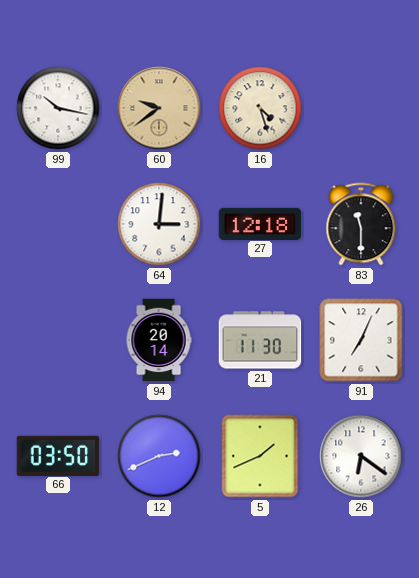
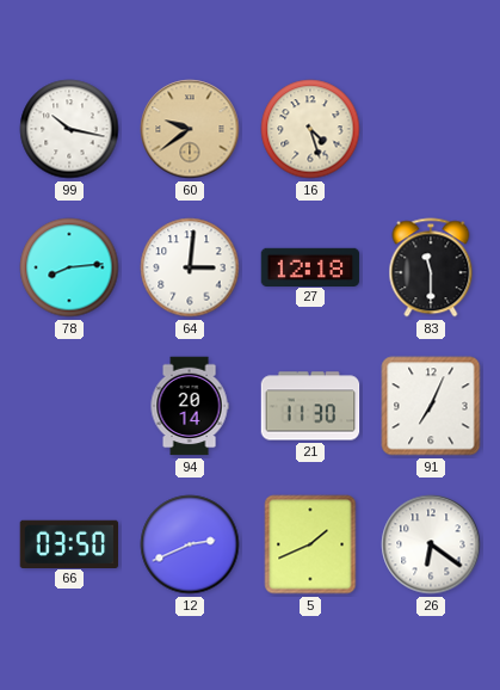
78: none -> 8:14 (69, 267)
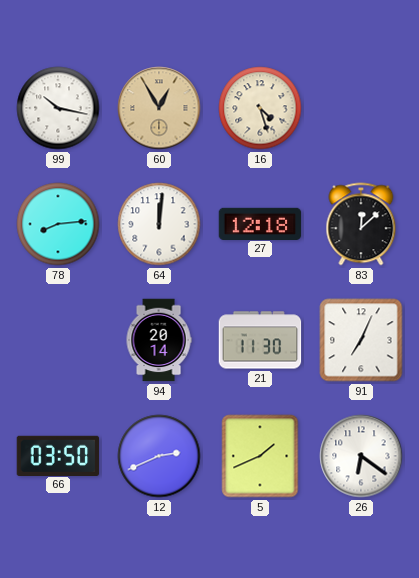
60: 9:39 -> 12:55 (159, 108)
64: 3:01 -> 12:01 (159, 224)
83: 11:30 -> 12:08 (361, 224)
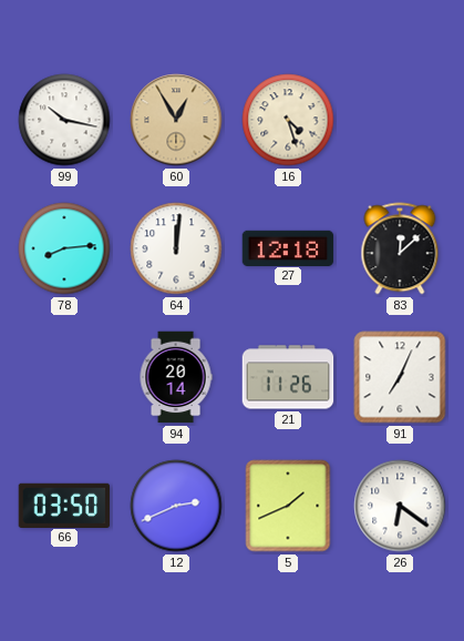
21: 11:30 -> 11:26 (288, 377)
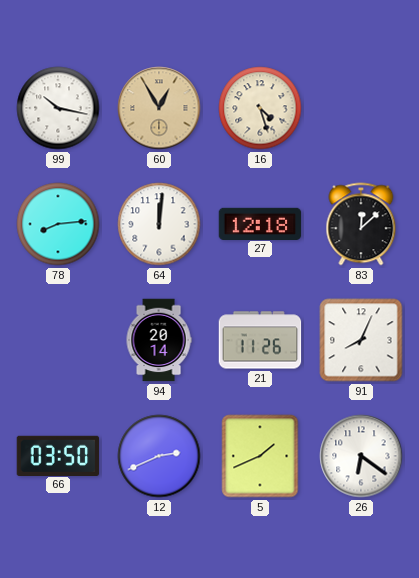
91: 7:04 -> 8:04 (361, 340)
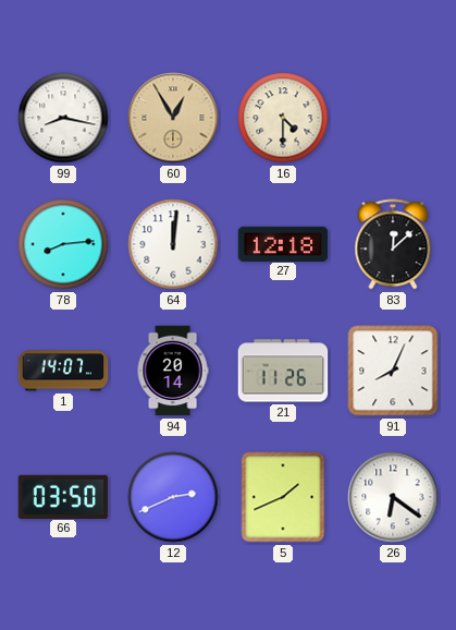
99: 10:17 -> 8:17 (63, 118)
16: 4:27 -> 4:30 (283, 118)
1: none -> 14:07 (63, 371)
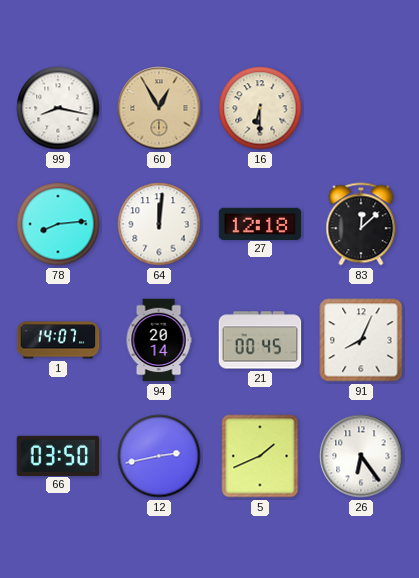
16: 4:30 -> 6:30 (260, 108)
21: 11:26 -> 00:45 (260, 340)
12: 2:41 -> 2:43 (159, 456)
26: 6:21 -> 6:24 (361, 456)
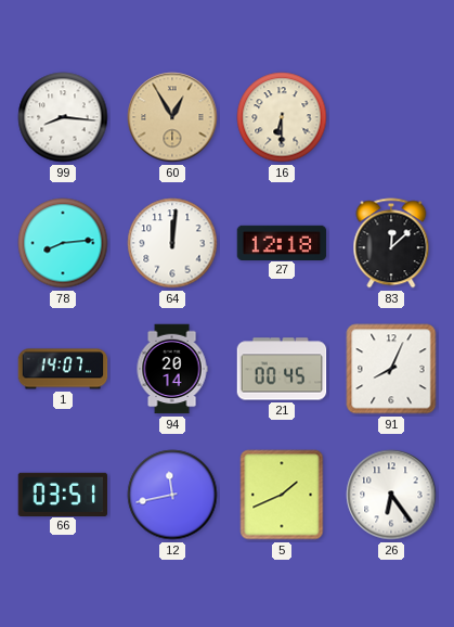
99: 8:17 -> 8:16 (63, 117)
66: 03:50 -> 03:51 (63, 494)
12: 2:43 -> 11:43 (172, 495)
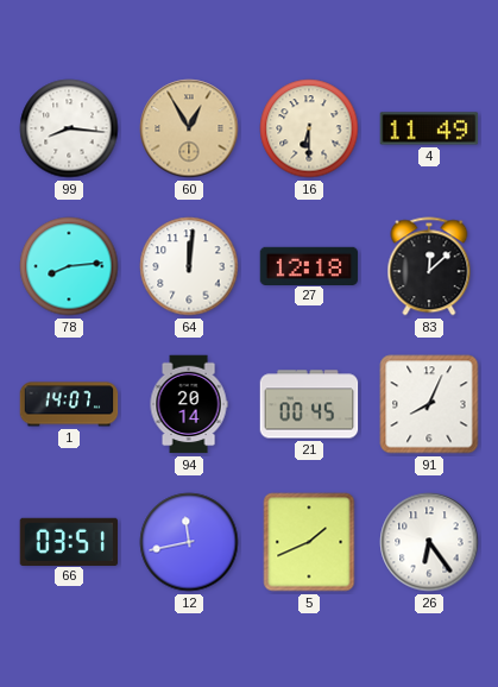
4: none -> 11:49 (429, 128)
